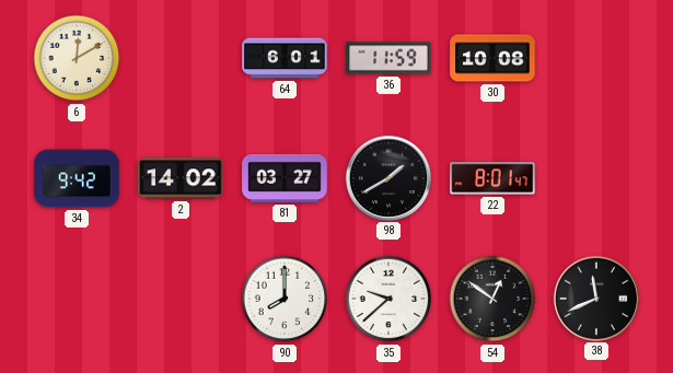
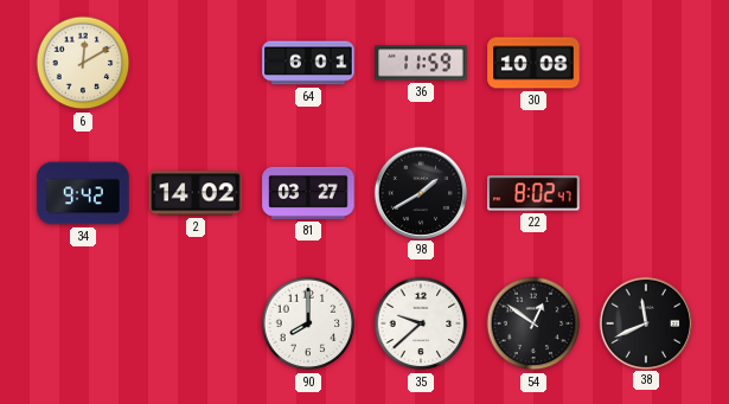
22: 8:01 -> 8:02 (533, 193)
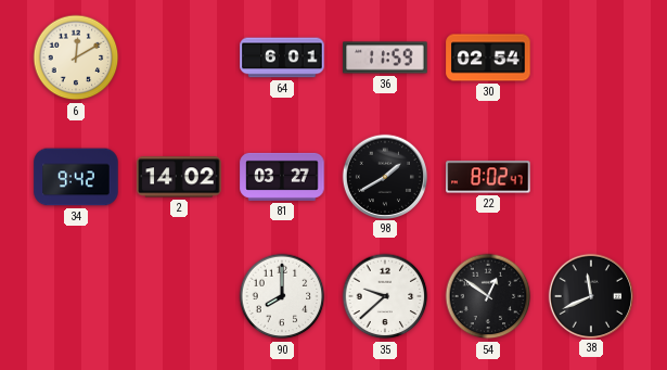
30: 10:08 -> 02:54 (488, 58)
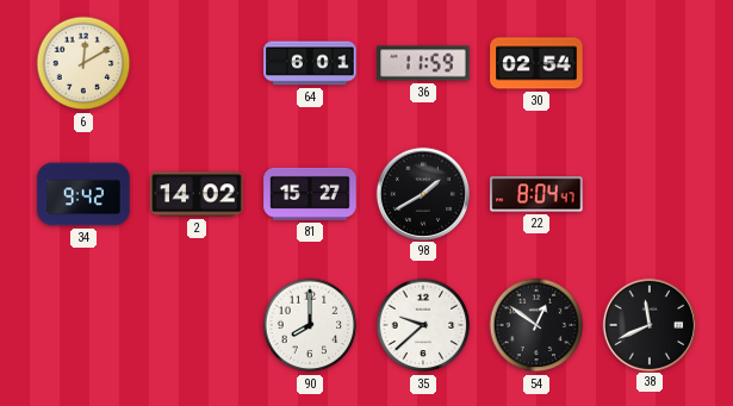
81: 03:27 -> 15:27 (310, 194)
22: 8:02 -> 8:04 (536, 194)
